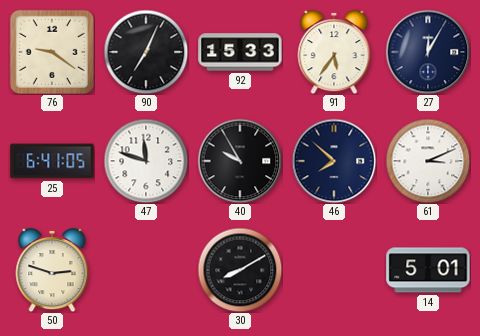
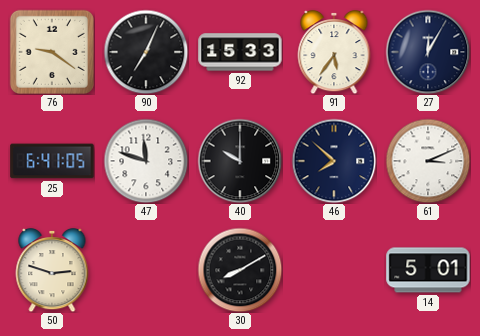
40: 9:55 -> 10:00 (240, 161)
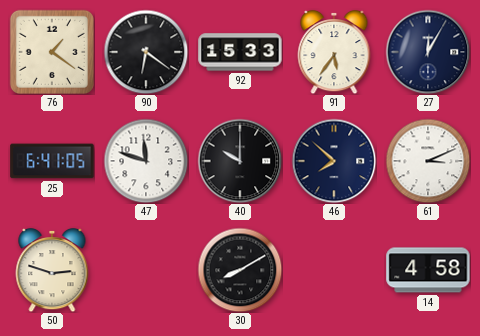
76: 9:21 -> 1:21 (52, 52)
90: 7:04 -> 6:21 (146, 52)
14: 5:01 -> 4:58 (428, 270)
